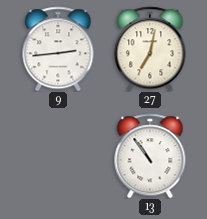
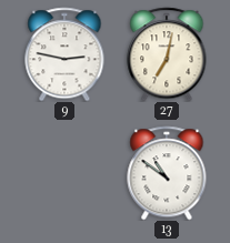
9: 2:44 -> 2:47 (64, 54)
13: 10:54 -> 10:51 (167, 173)
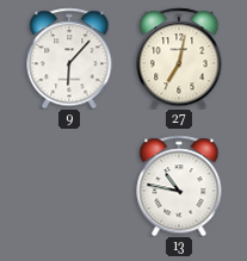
9: 2:47 -> 6:07 (69, 58)
13: 10:51 -> 10:47 (179, 186)
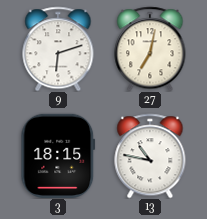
9: 6:07 -> 6:12 (58, 49)
3: none -> 18:15 (58, 155)
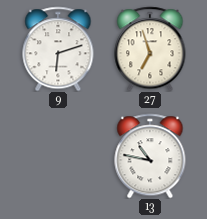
27: 7:02 -> 6:57 (150, 49)
3: 18:15 -> none (58, 155)
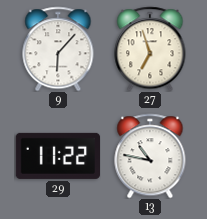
9: 6:12 -> 6:07 (58, 49)
29: none -> 11:22 (57, 156)
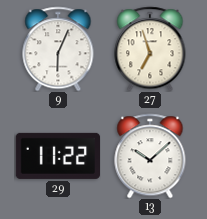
9: 6:07 -> 6:04 (58, 49)
13: 10:47 -> 10:08 (150, 156)
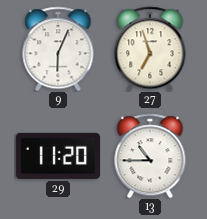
29: 11:22 -> 11:20 (57, 156)
13: 10:08 -> 10:45 (150, 156)
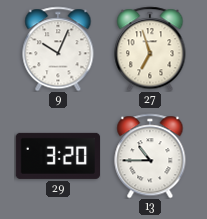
9: 6:04 -> 10:04 (58, 49)
29: 11:20 -> 3:20 (57, 156)
